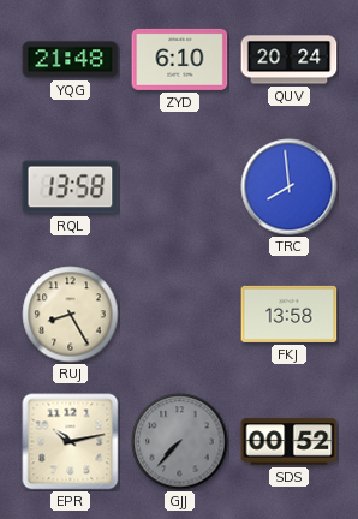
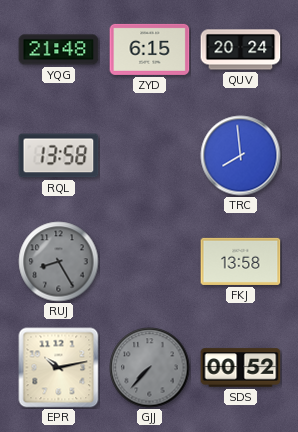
ZYD: 6:10 -> 6:15 (150, 49)
RUJ dial: cream -> grey (59, 262)
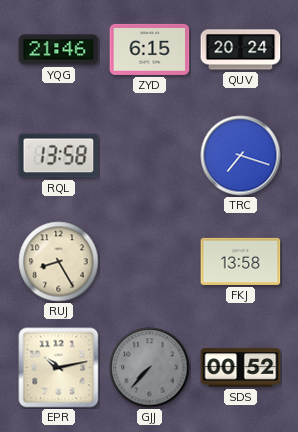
YQG: 21:48 -> 21:46 (59, 50)
TRC: 7:59 -> 7:18 (241, 156)
RUJ dial: grey -> cream (59, 262)
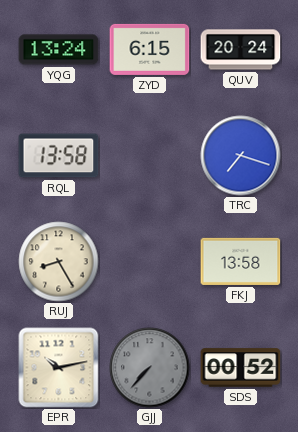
YQG: 21:46 -> 13:24 (59, 50)
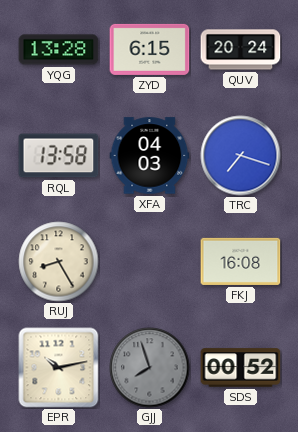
YQG: 13:24 -> 13:28 (59, 50)
XFA: none -> 04:03 (150, 156)
FKJ: 13:58 -> 16:08 (241, 261)
GJJ: 7:37 -> 7:57 (150, 368)
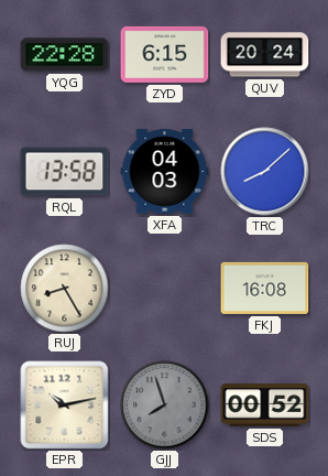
YQG: 13:28 -> 22:28 (65, 55)
TRC: 7:18 -> 8:08 (265, 172)
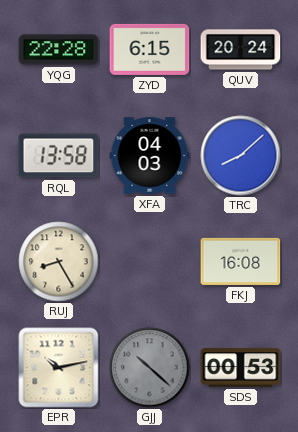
GJJ: 7:57 -> 10:22 (150, 368)
SDS: 00:52 -> 00:53 (241, 368)
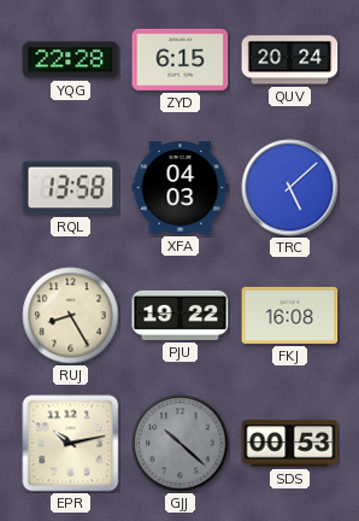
TRC: 8:08 -> 5:08 (290, 188)
PJU: none -> 19:22 (181, 315)
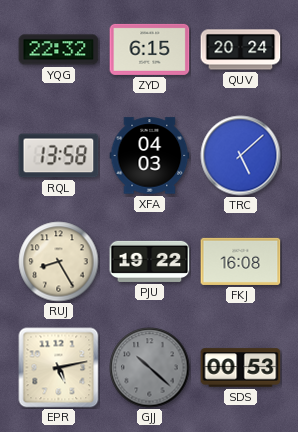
YQG: 22:28 -> 22:32 (59, 50)
EPR: 10:13 -> 5:13 (59, 368)
